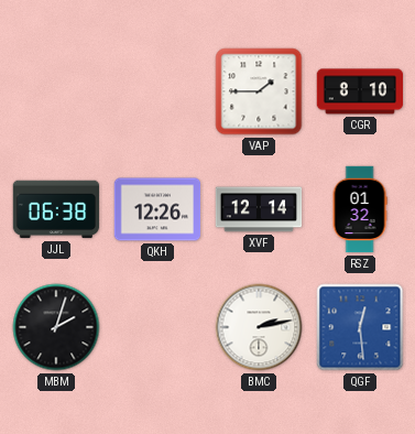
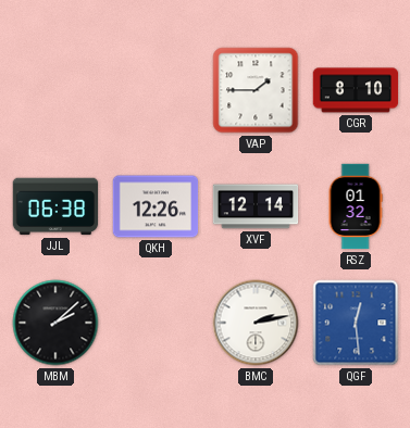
MBM: 2:03 -> 2:08 (55, 323)
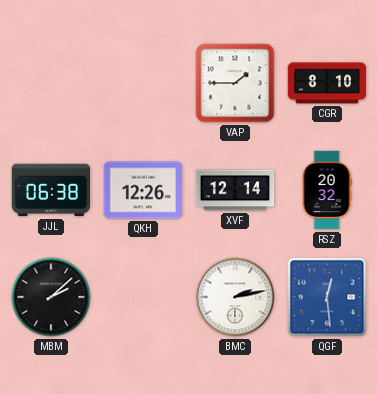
RSZ: 01:32 -> 20:32 (327, 190)
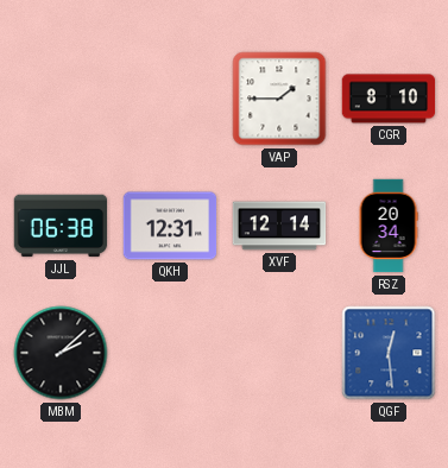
QKH: 12:26 -> 12:31 (170, 226)
RSZ: 20:32 -> 20:34 (389, 226)
BMC: 2:13 -> none (235, 297)
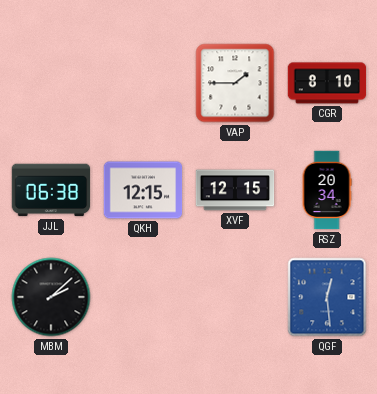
QKH: 12:31 -> 12:15 (143, 190)
XVF: 12:14 -> 12:15 (235, 190)
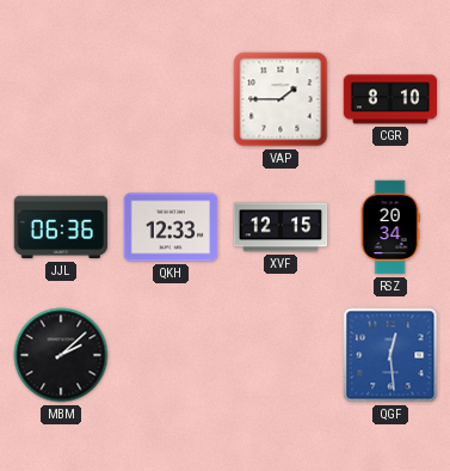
JJL: 06:38 -> 06:36 (61, 227)
QKH: 12:15 -> 12:33 (171, 227)
